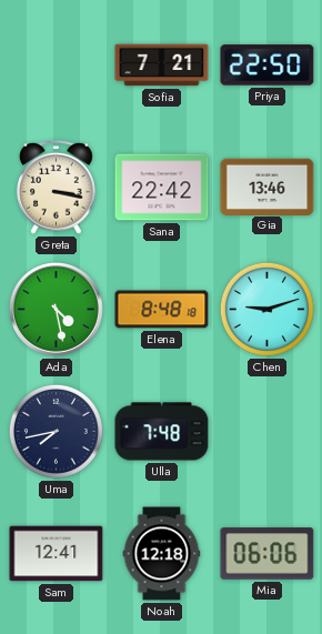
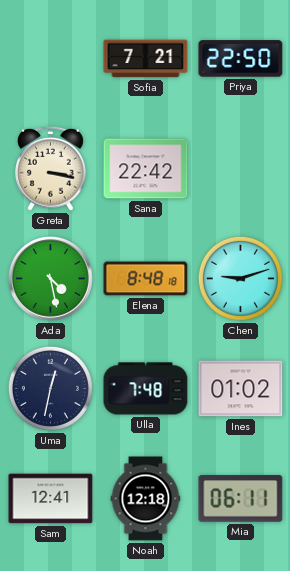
Gia: 13:46 -> none (268, 187)
Uma: 7:43 -> 12:32 (50, 388)
Ines: none -> 01:02 (241, 389)
Mia: 06:06 -> 06:11 (241, 499)
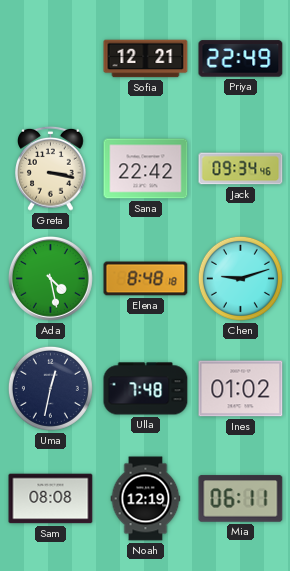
Sofia: 7:21 -> 12:21 (146, 59)
Priya: 22:50 -> 22:49 (241, 59)
Jack: none -> 09:34 (241, 169)
Sam: 12:41 -> 08:08 (51, 499)
Noah: 12:18 -> 12:19 (146, 499)
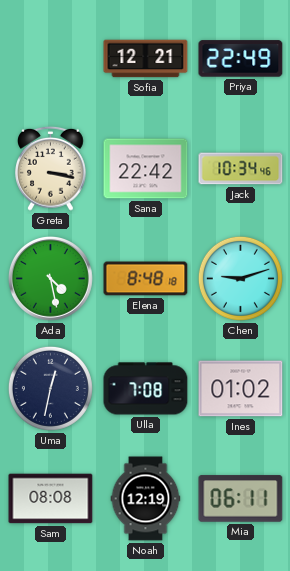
Jack: 09:34 -> 10:34 (241, 169)
Ulla: 7:48 -> 7:08 (146, 389)
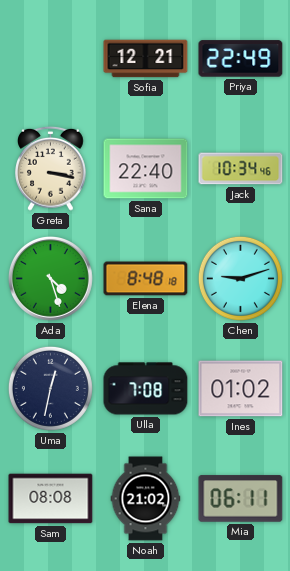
Sana: 22:42 -> 22:40 (146, 169)
Ada: 4:28 -> 4:27 (50, 278)
Noah: 12:19 -> 21:02 (146, 499)
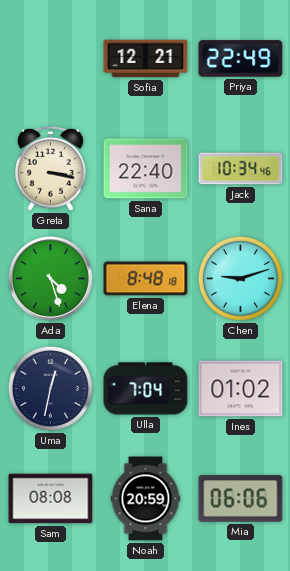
Ulla: 7:08 -> 7:04 (146, 389)
Noah: 21:02 -> 20:59 (146, 499)
Mia: 06:11 -> 06:06 (241, 499)
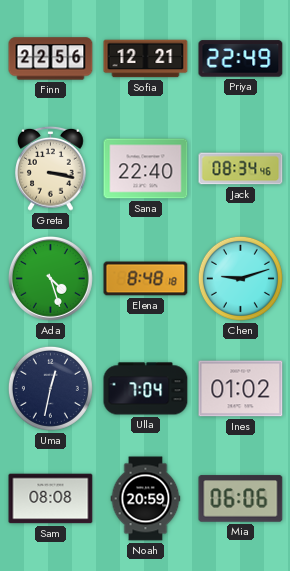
Finn: none -> 22:56 (51, 59)
Jack: 10:34 -> 08:34 (241, 169)
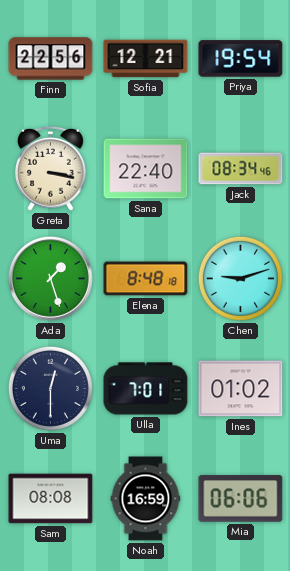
Priya: 22:49 -> 19:54 (241, 59)
Ada: 4:27 -> 1:27 (50, 278)
Uma: 12:32 -> 12:30 (50, 388)
Ulla: 7:04 -> 7:01 (146, 389)
Noah: 20:59 -> 16:59 (146, 499)
